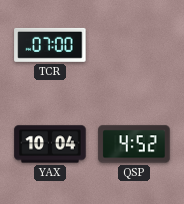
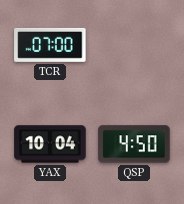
QSP: 4:52 -> 4:50 (134, 144)
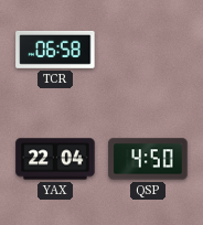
TCR: 07:00 -> 06:58 (55, 50)
YAX: 10:04 -> 22:04 (55, 159)
